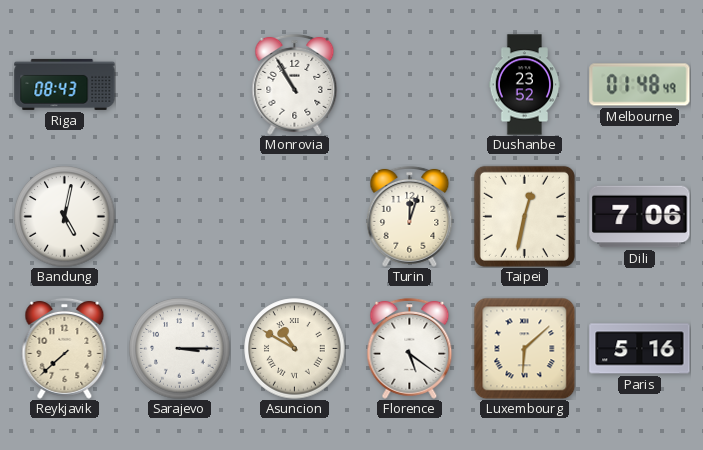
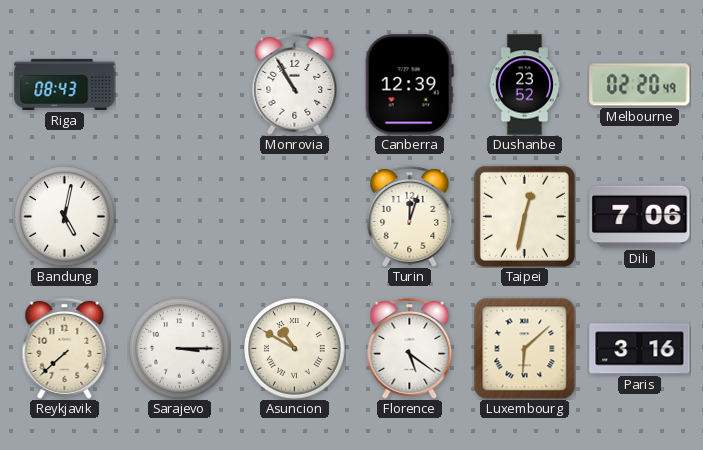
Canberra: none -> 12:39 (409, 85)
Melbourne: 01:48 -> 02:20 (640, 85)
Paris: 5:16 -> 3:16 (640, 349)
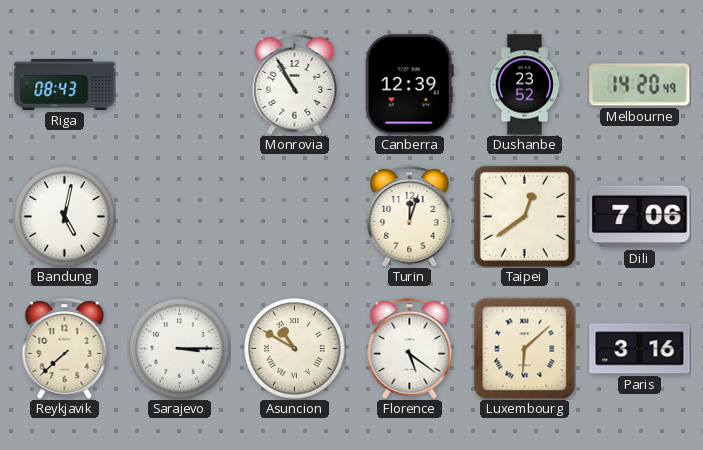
Melbourne: 02:20 -> 14:20 (640, 85)
Taipei: 12:32 -> 12:39 (524, 216)
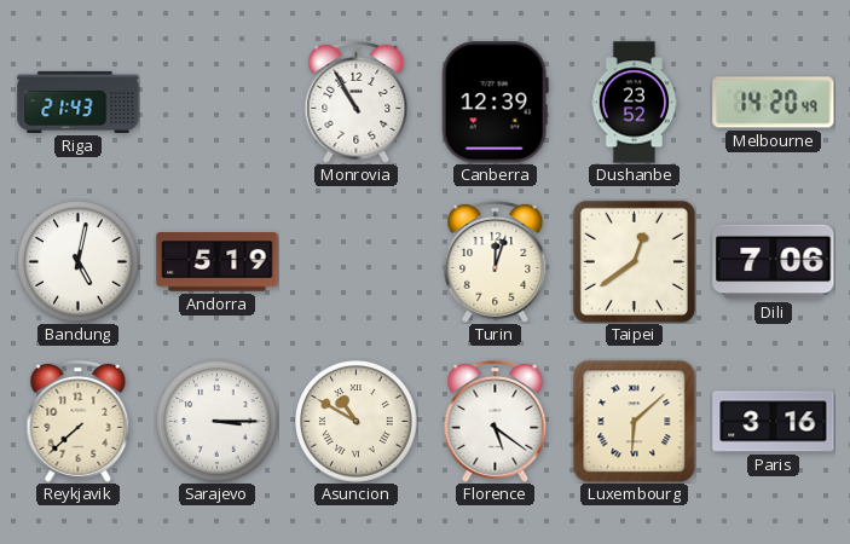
Riga: 08:43 -> 21:43 (79, 102)
Andorra: none -> 5:19 (218, 262)
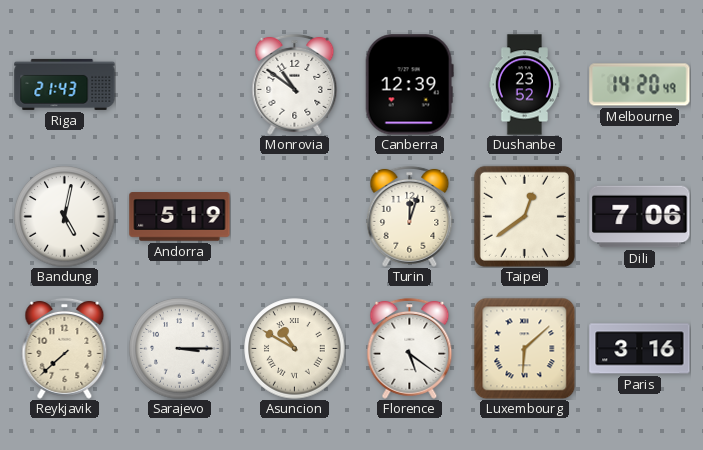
Monrovia: 10:55 -> 10:51 (295, 84)
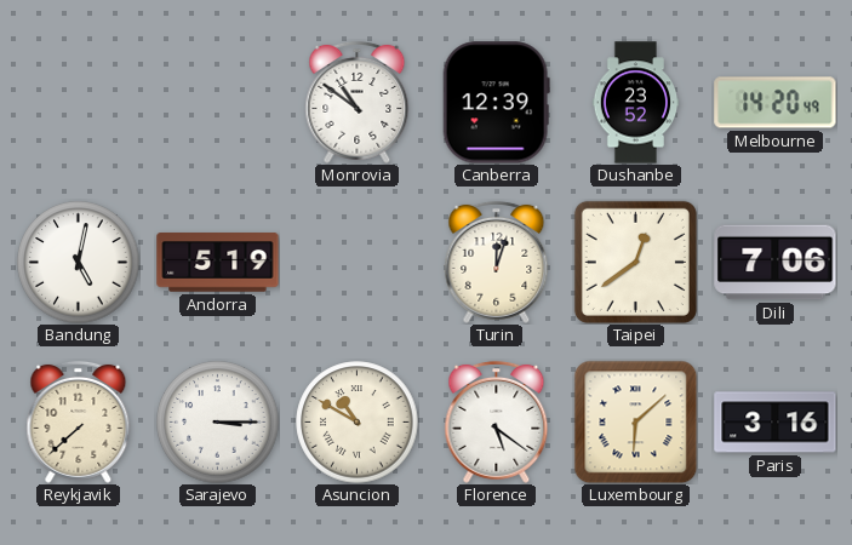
Riga: 21:43 -> none (65, 84)
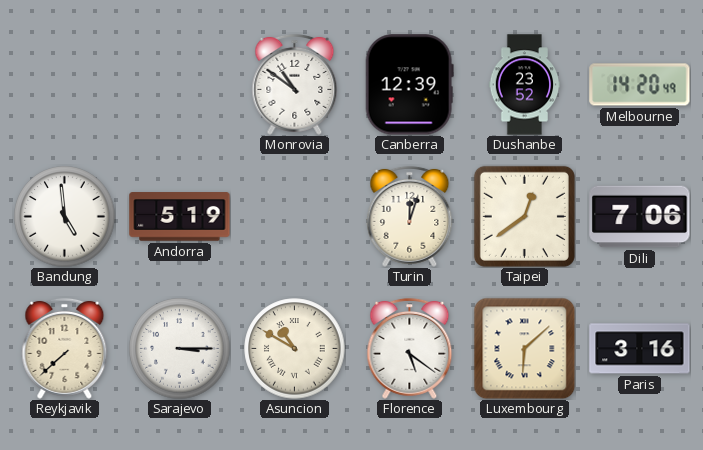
Bandung: 5:02 -> 4:59 (65, 217)
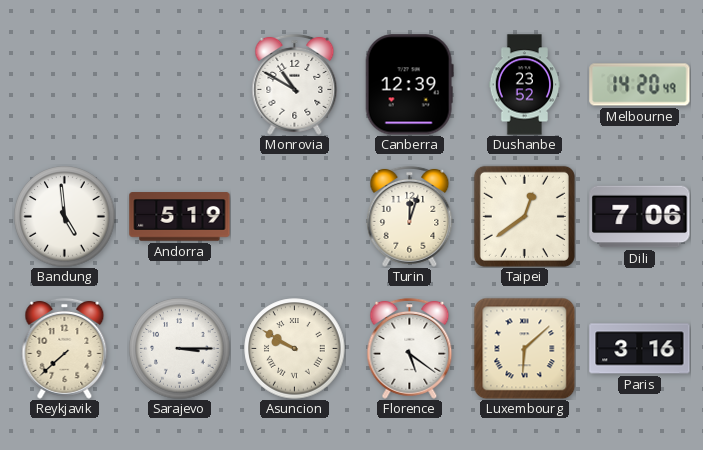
Monrovia: 10:51 -> 10:50 (295, 84)
Asuncion: 10:50 -> 9:50 (295, 349)
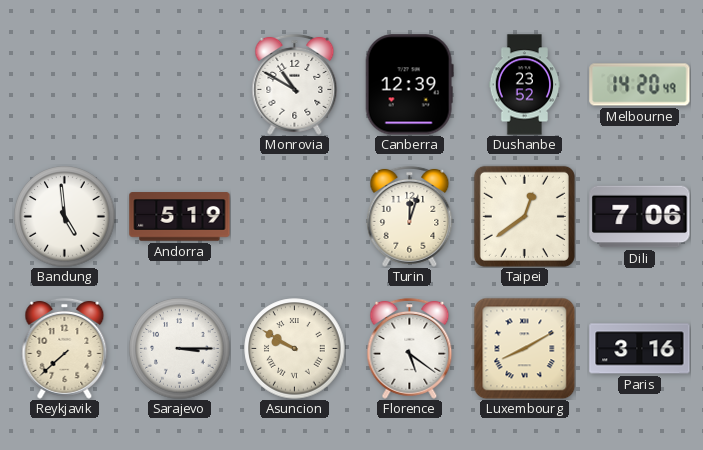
Luxembourg: 6:08 -> 8:10 (524, 348)
